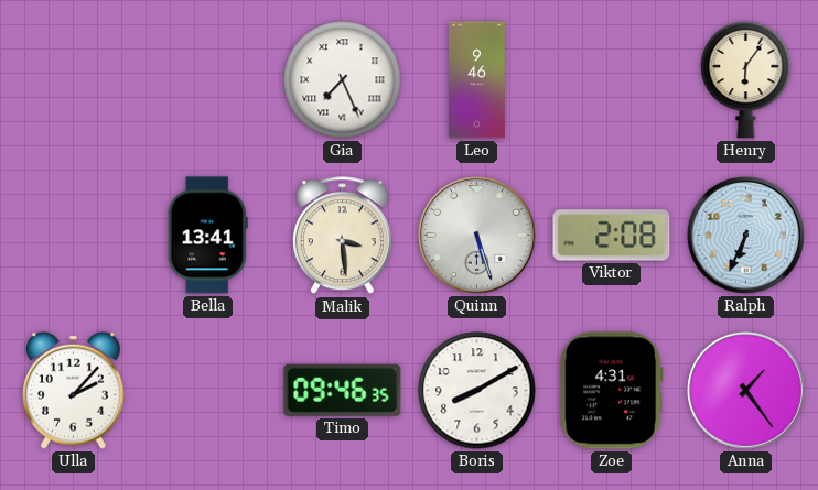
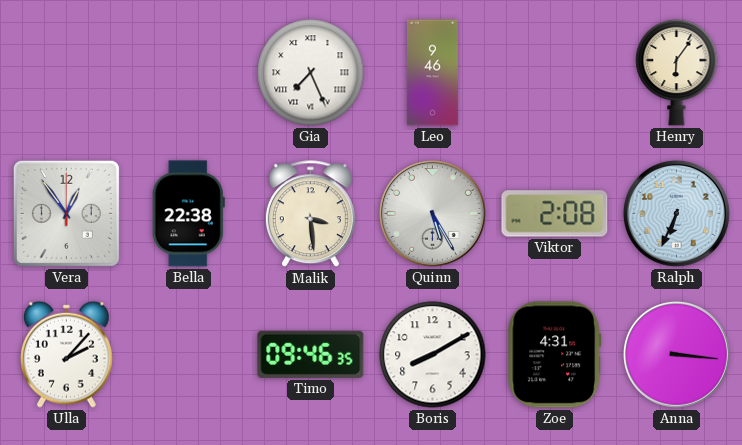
Vera: none -> 12:54 (66, 213)
Bella: 13:41 -> 22:38 (188, 214)
Quinn: 5:27 -> 5:25 (432, 213)
Anna: 1:24 -> 3:16 (676, 354)
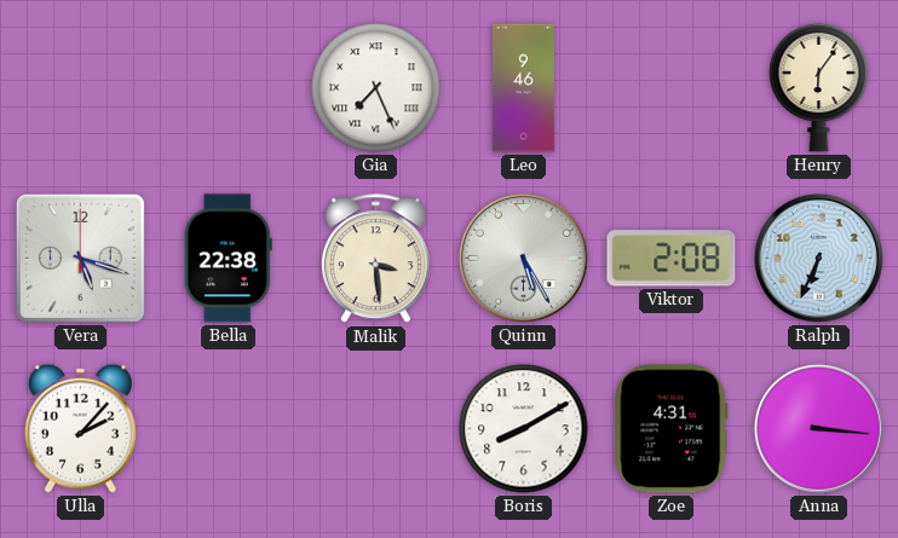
Vera: 12:54 -> 5:18 (80, 258)
Timo: 09:46 -> none (311, 354)
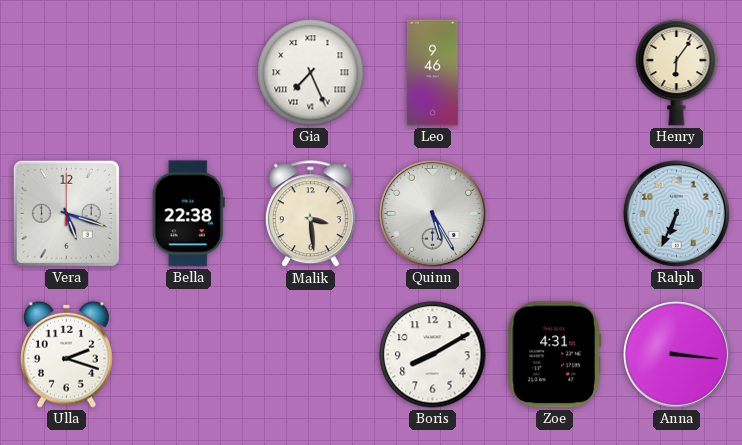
Viktor: 2:08 -> none (672, 259)
Ulla: 2:07 -> 2:18 (67, 354)
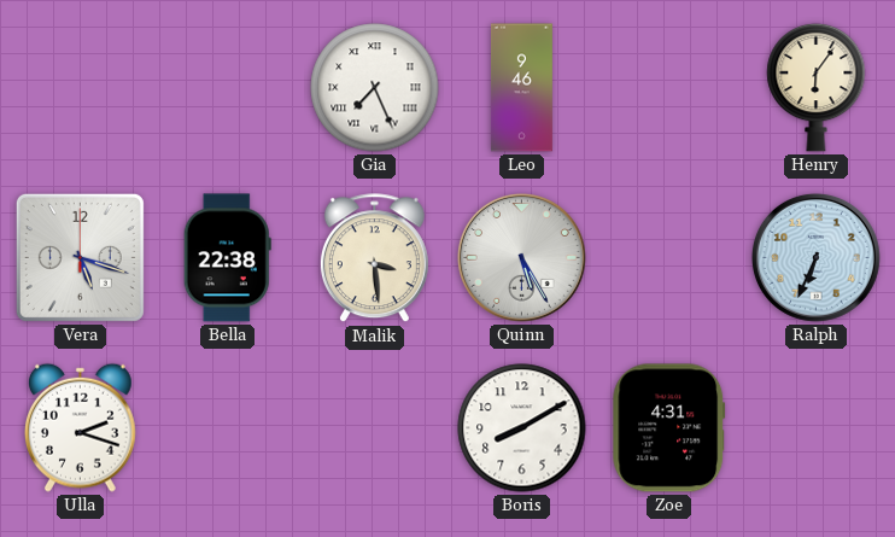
Anna: 3:16 -> none (676, 354)
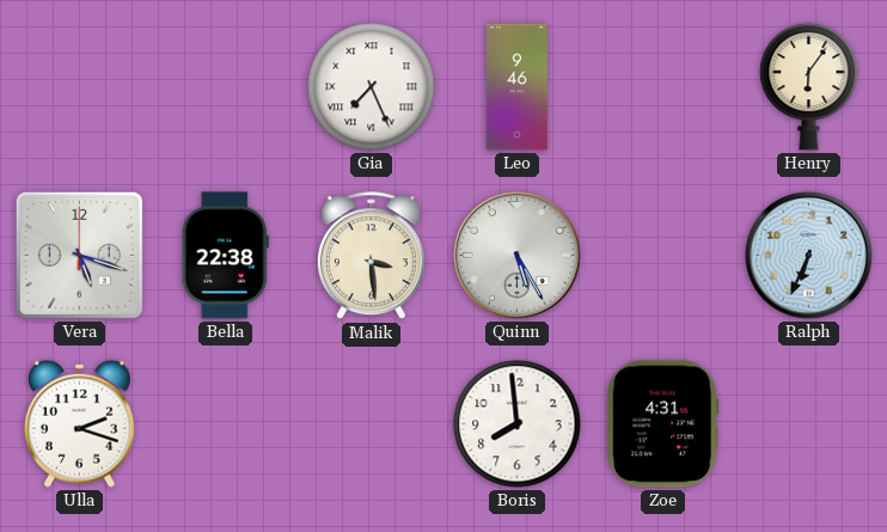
Boris: 8:10 -> 7:59 (518, 424)
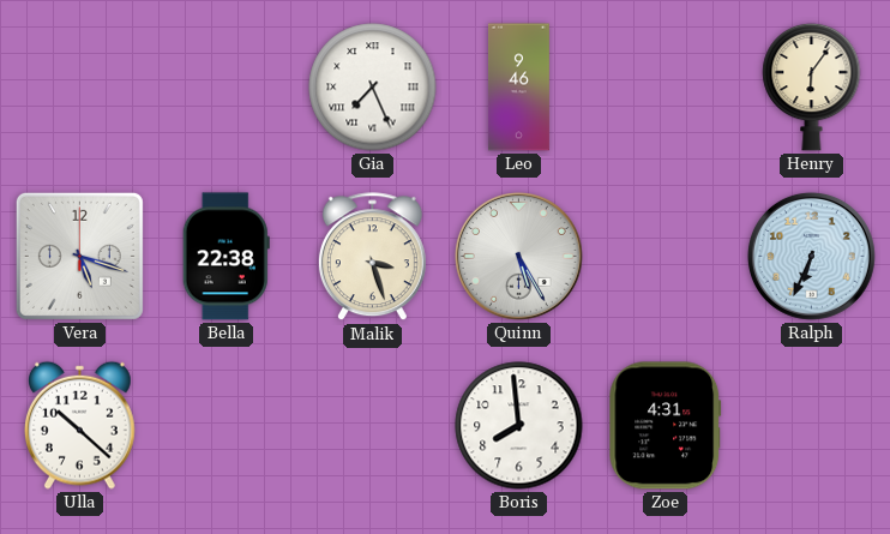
Malik: 3:29 -> 3:27 (372, 257)
Ulla: 2:18 -> 10:22 (80, 425)
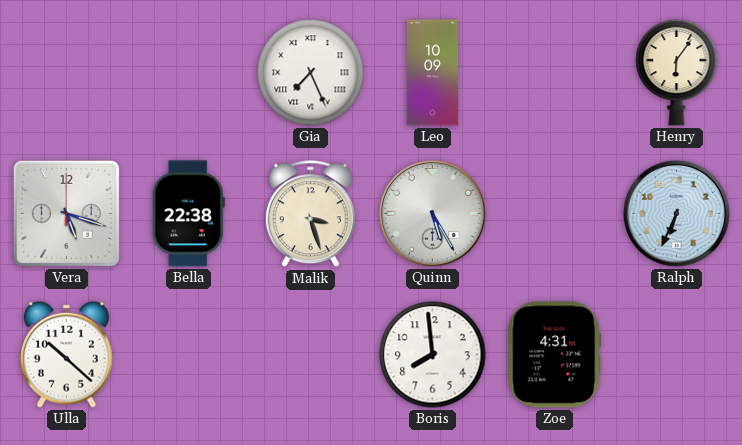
Leo: 9:46 -> 10:09 (432, 73)
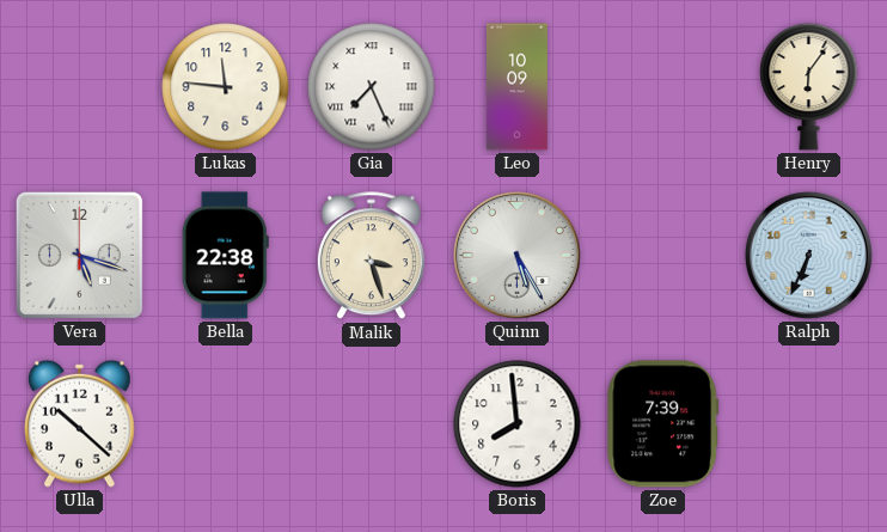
Lukas: none -> 11:46 (226, 87)
Zoe: 4:31 -> 7:39 (663, 424)
